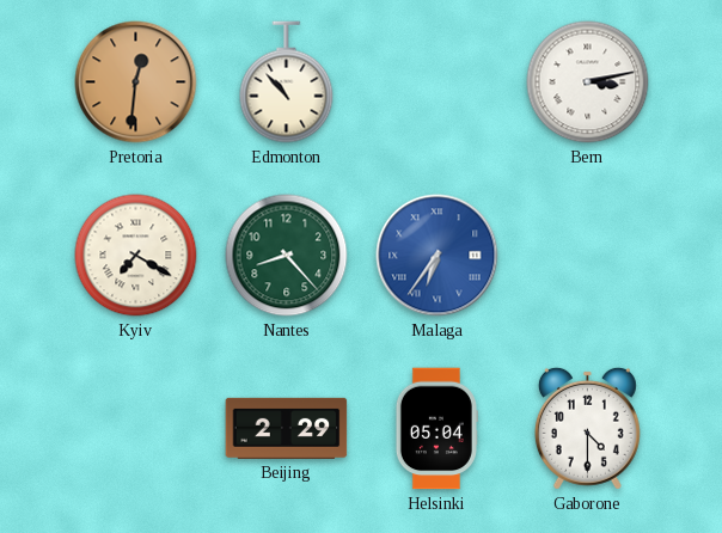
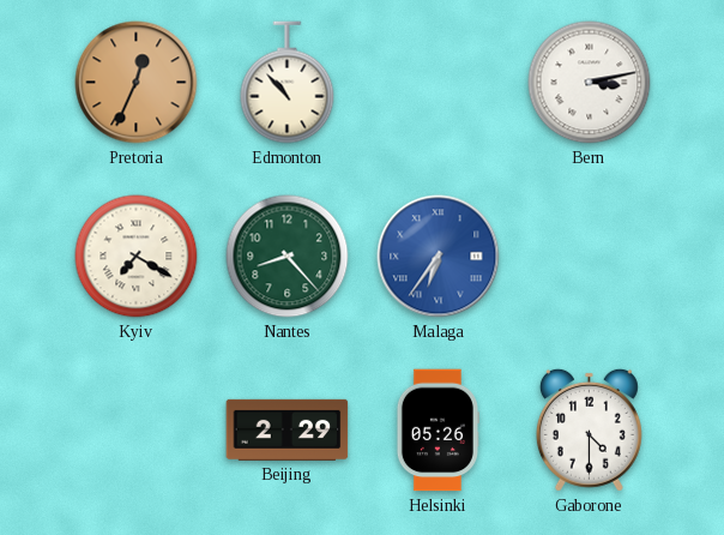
Pretoria: 12:31 -> 12:34 (137, 83)
Helsinki: 05:04 -> 05:26 (438, 431)
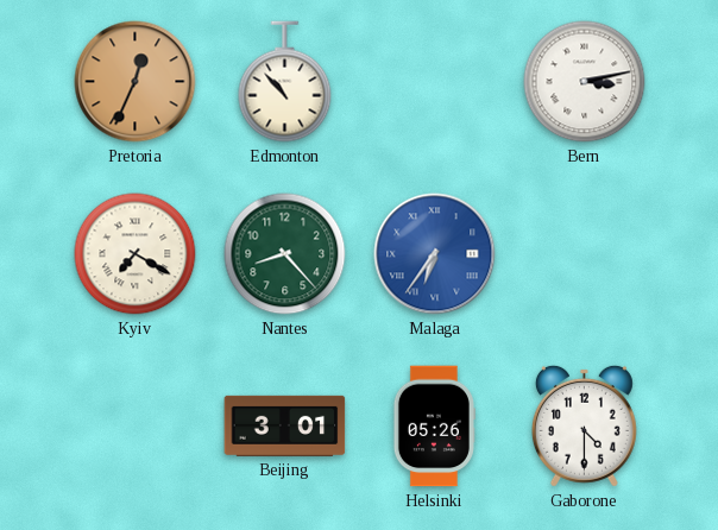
Beijing: 2:29 -> 3:01 (285, 425)
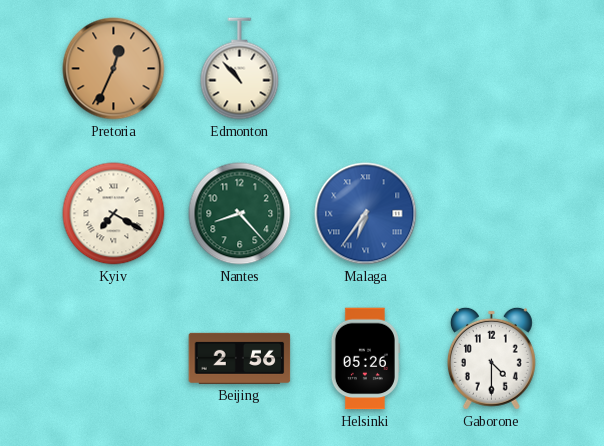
Bern: 3:13 -> none (585, 82)
Beijing: 3:01 -> 2:56 (240, 358)
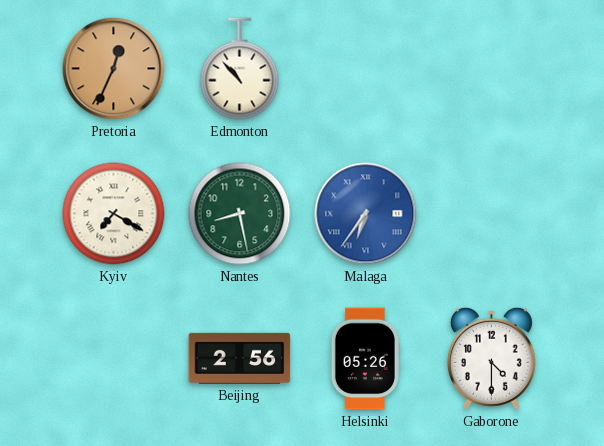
Nantes: 8:23 -> 8:28 (240, 214)
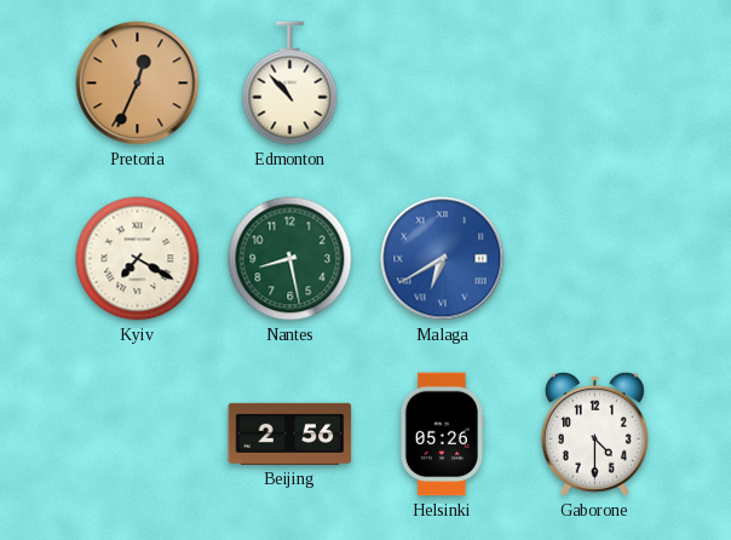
Malaga: 6:36 -> 6:40 (443, 259)
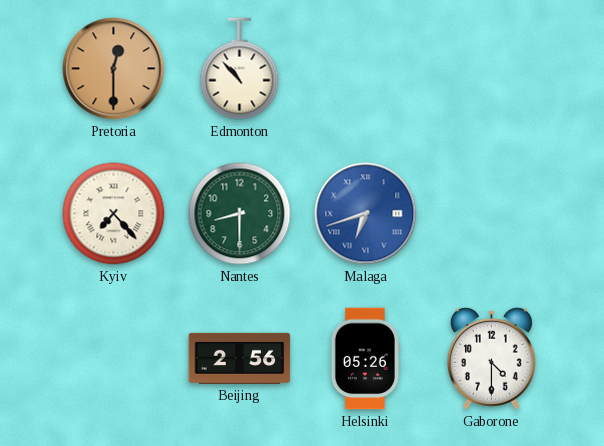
Pretoria: 12:34 -> 12:30 (114, 69)
Kyiv: 7:20 -> 7:23 (114, 214)
Nantes: 8:28 -> 8:30 (240, 214)
Malaga: 6:40 -> 6:42 (366, 214)
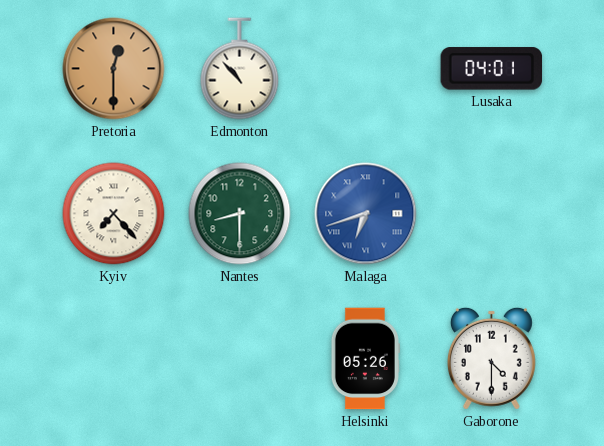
Lusaka: none -> 04:01 (492, 69)
Beijing: 2:56 -> none (240, 358)
